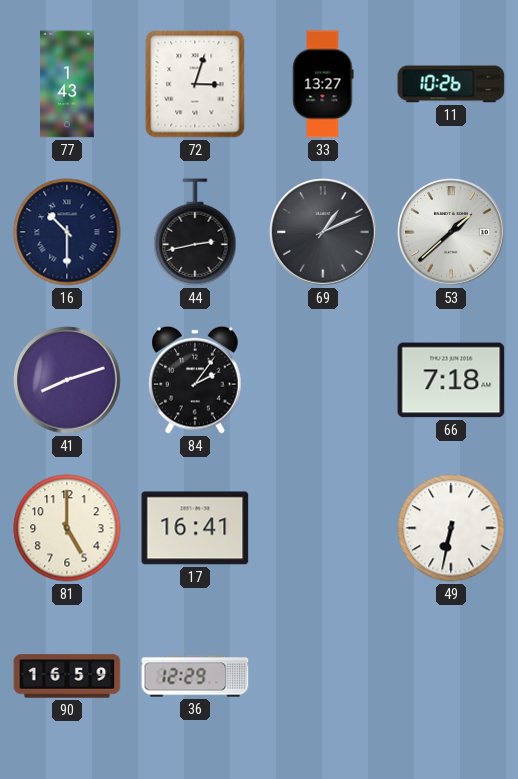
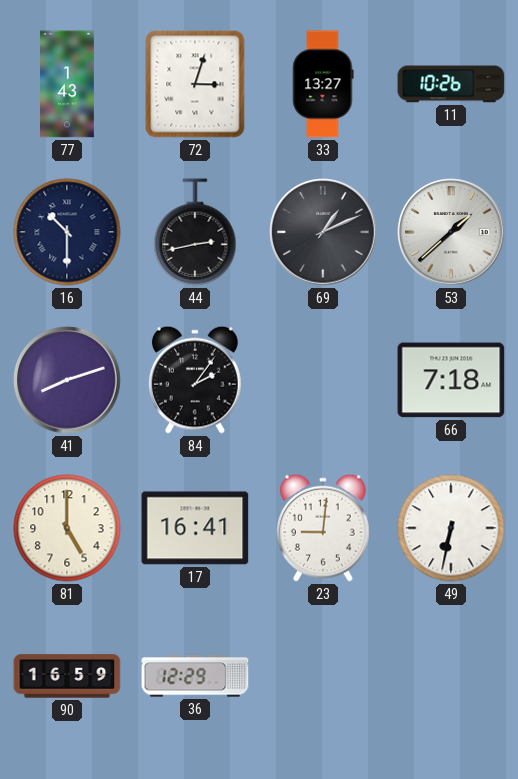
23: none -> 9:01 (323, 528)
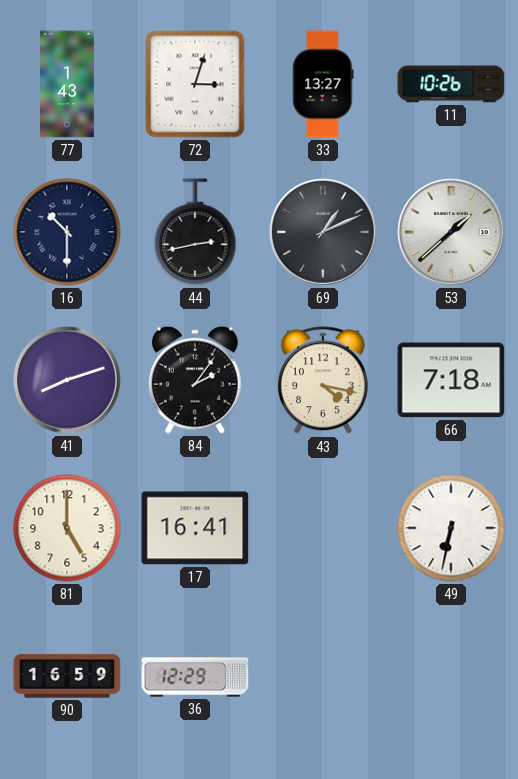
43: none -> 4:17 (323, 381)
23: 9:01 -> none (323, 528)
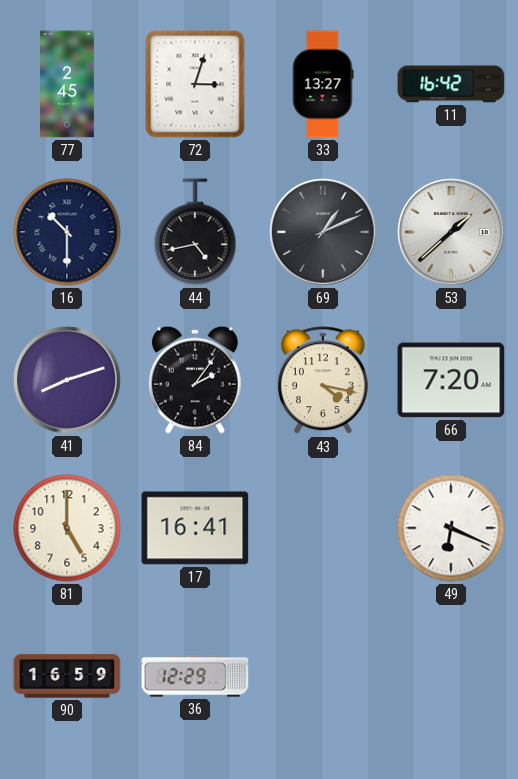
77: 1:43 -> 2:45 (67, 84)
11: 10:26 -> 16:42 (451, 84)
44: 2:43 -> 4:43 (195, 232)
66: 7:18 -> 7:20 (451, 380)
49: 6:32 -> 6:19 (451, 528)
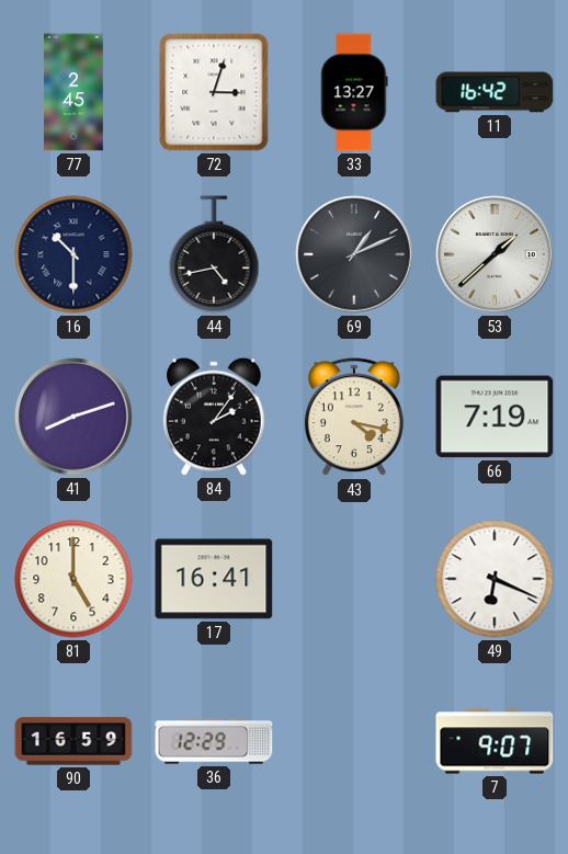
66: 7:20 -> 7:19 (495, 417)
7: none -> 9:07 (495, 741)
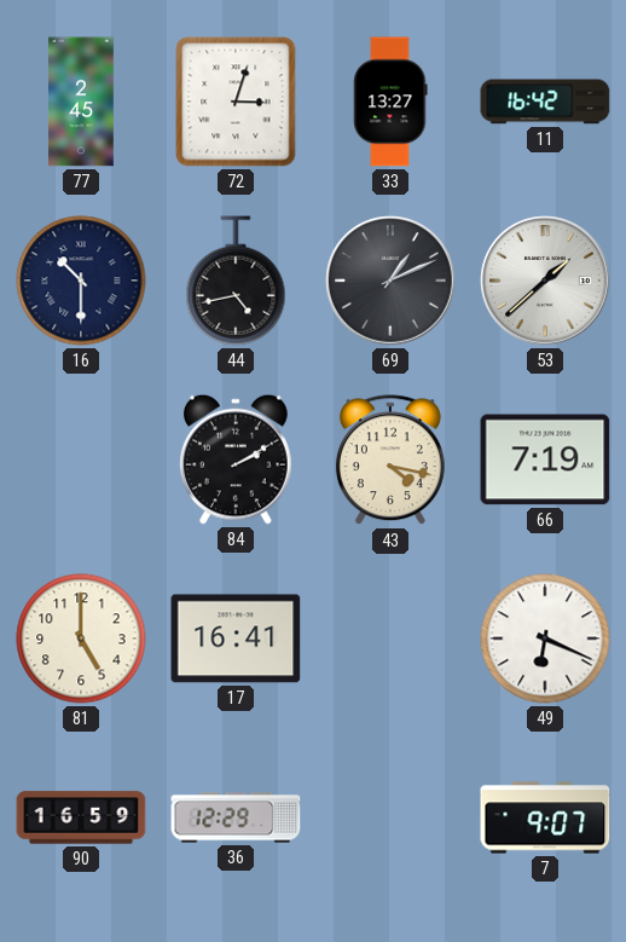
41: 8:12 -> none (73, 417)
84: 2:06 -> 2:10 (236, 460)
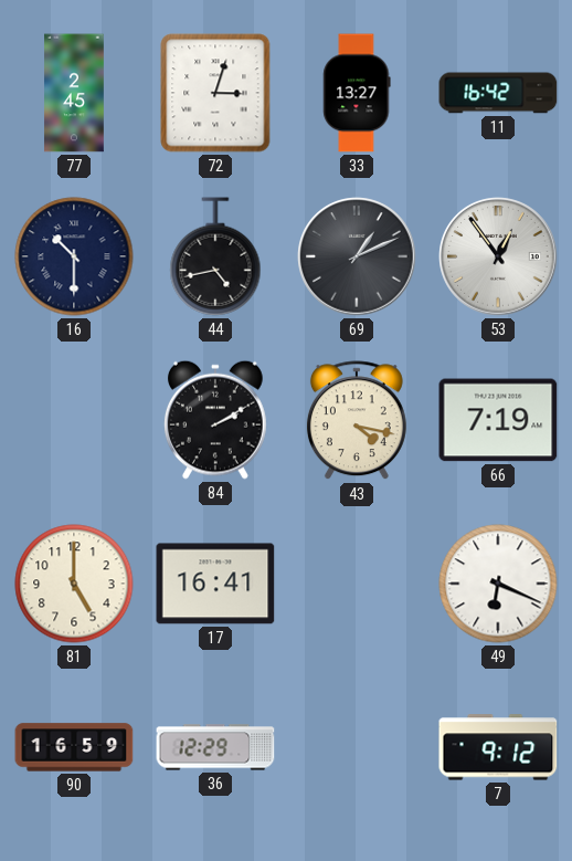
53: 1:38 -> 12:54 (498, 256)
7: 9:07 -> 9:12 (498, 747)
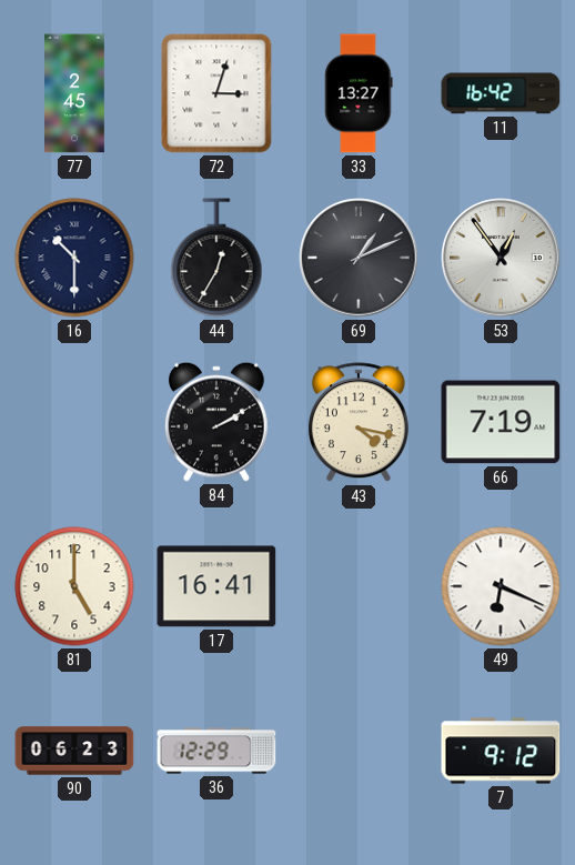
44: 4:43 -> 12:35 (216, 258)
90: 16:59 -> 06:23 (74, 751)
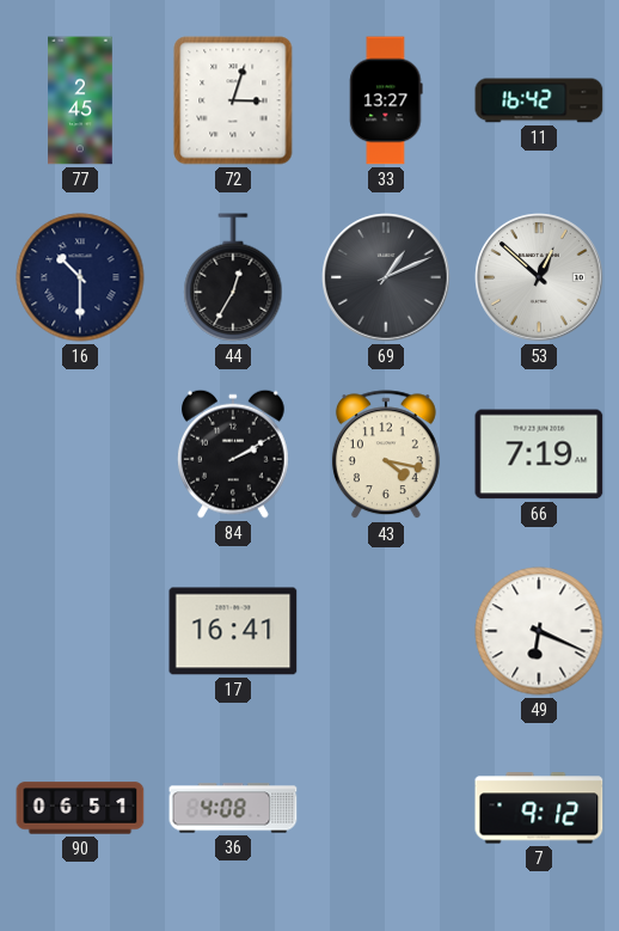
53: 12:54 -> 12:52 (539, 277)
81: 5:00 -> none (74, 586)
90: 06:23 -> 06:51 (80, 808)
36: 12:29 -> 4:08 (233, 808)
